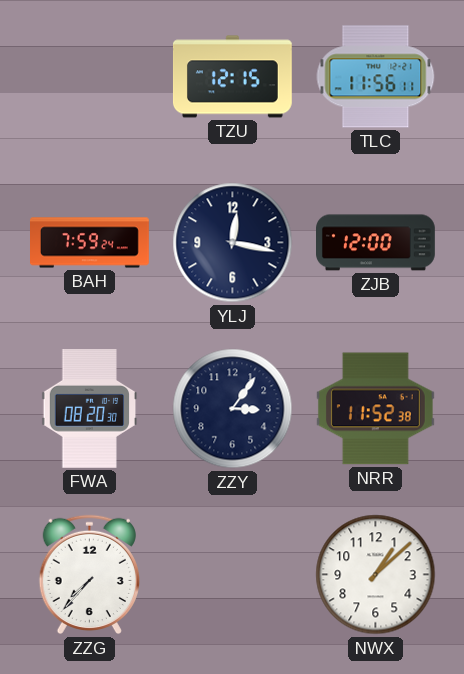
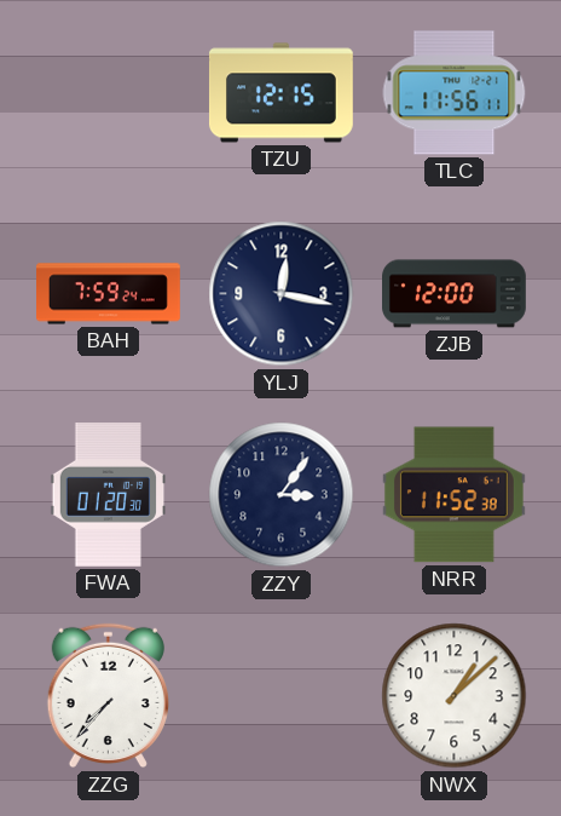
FWA: 08:20 -> 01:20 (109, 495)
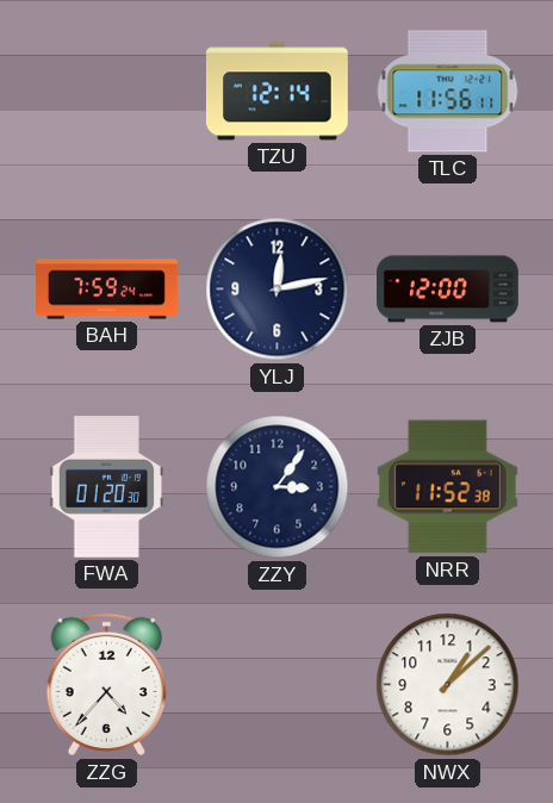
TZU: 12:15 -> 12:14 (276, 92)
YLJ: 12:17 -> 12:13 (278, 290)
ZZG: 7:37 -> 4:37 (106, 685)
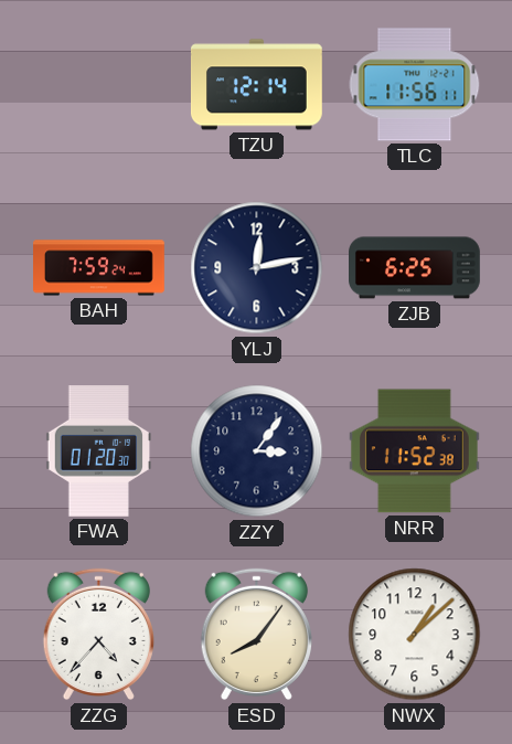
ZJB: 12:00 -> 6:25 (415, 268)
ESD: none -> 8:06 (256, 635)
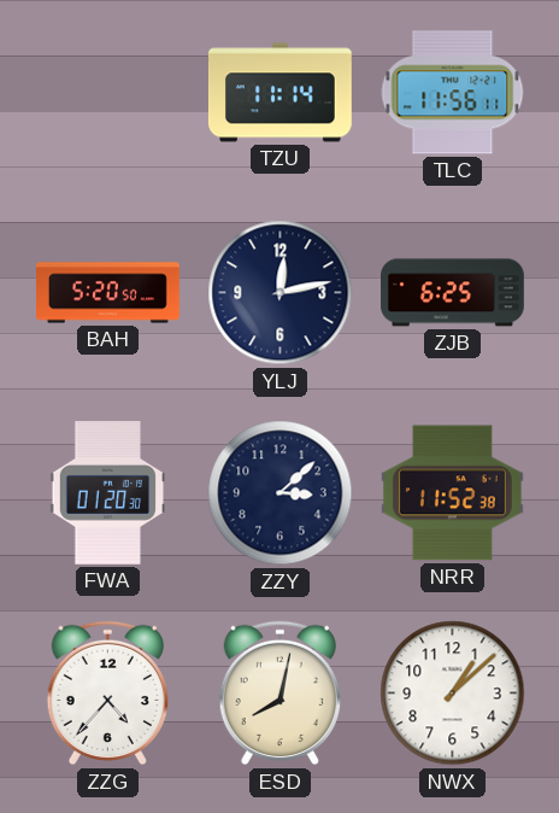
TZU: 12:14 -> 11:14 (279, 93)
BAH: 7:59 -> 5:20 (108, 293)
ZZY: 3:06 -> 3:08 (281, 493)
ESD: 8:06 -> 8:02 (279, 694)
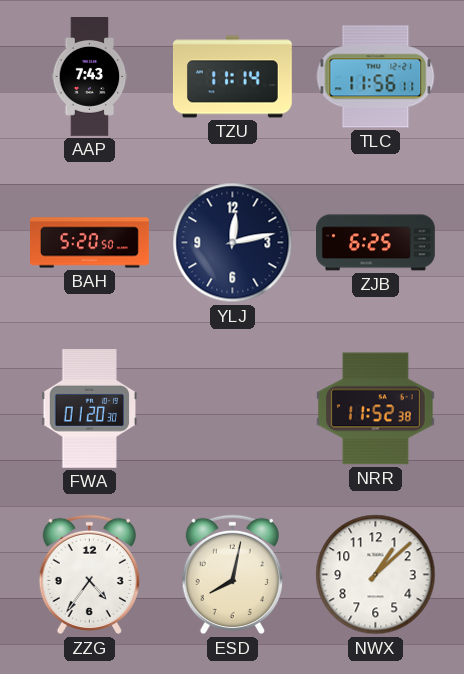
AAP: none -> 7:43 (90, 77)
ZZY: 3:08 -> none (281, 493)
ZZG: 4:37 -> 4:36 (89, 575)
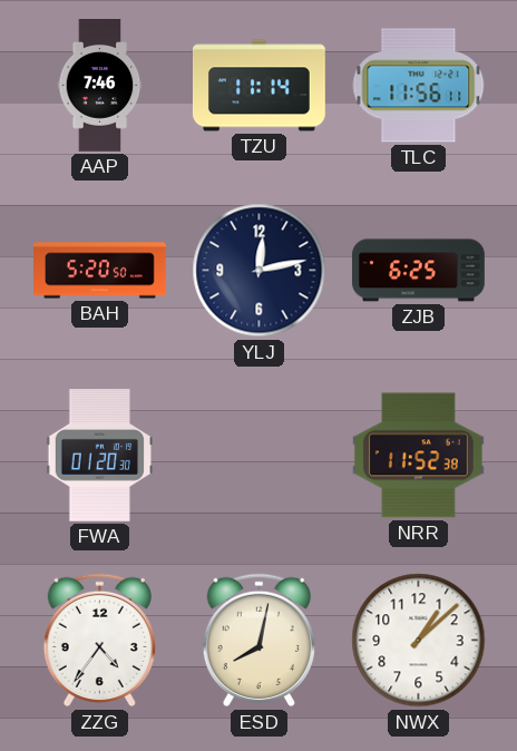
AAP: 7:43 -> 7:46 (100, 86)
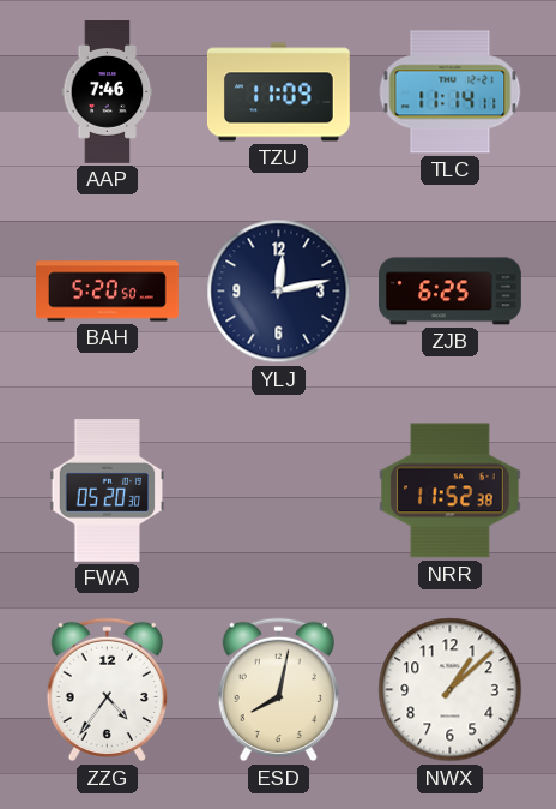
TZU: 11:14 -> 11:09 (278, 92)
TLC: 11:56 -> 11:14 (451, 92)
FWA: 01:20 -> 05:20 (108, 491)
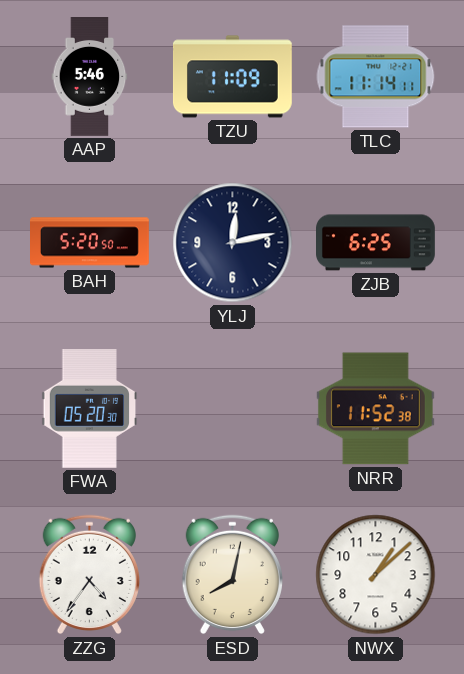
AAP: 7:46 -> 5:46 (90, 77)
